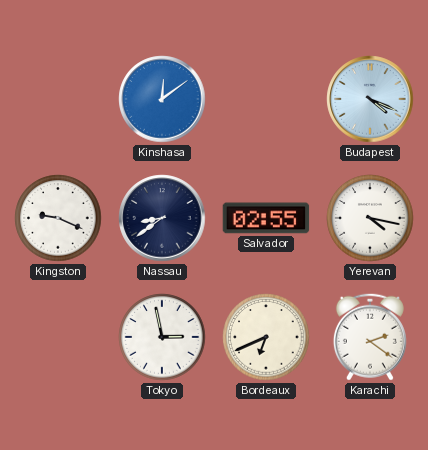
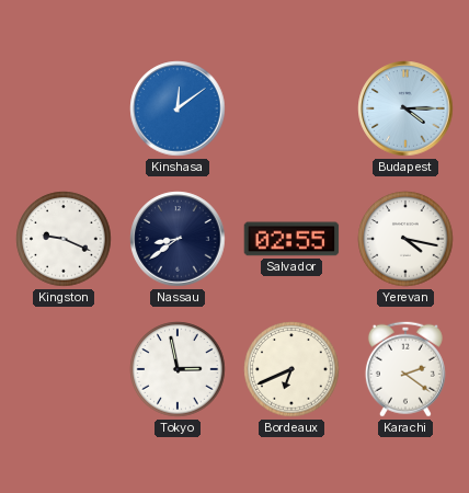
Budapest: 4:19 -> 4:15 (405, 108)
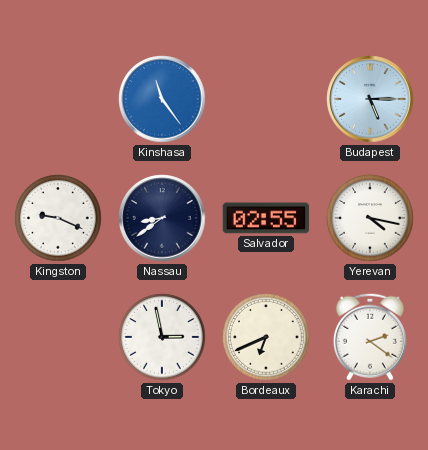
Kinshasa: 12:09 -> 11:24 (162, 99)
Budapest: 4:15 -> 5:15 (370, 99)
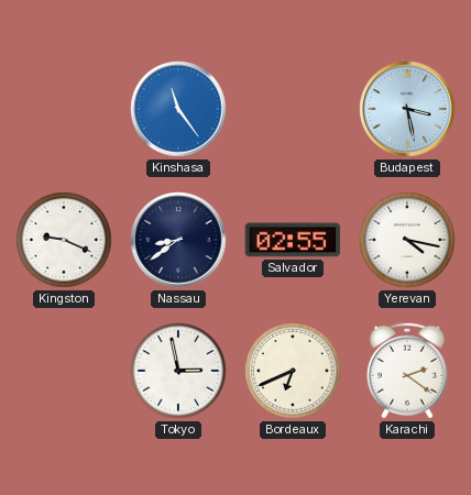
Budapest: 5:15 -> 3:28 (407, 109)
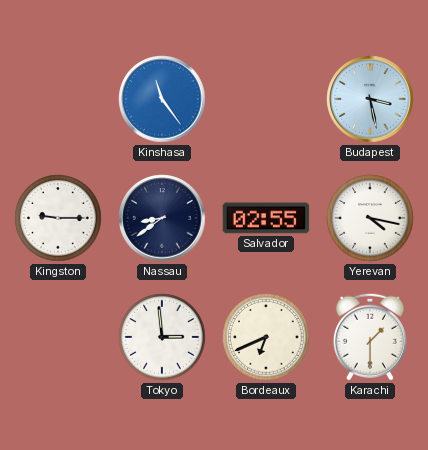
Kingston: 9:19 -> 9:15 (58, 218)
Tokyo: 2:58 -> 2:59 (162, 337)
Karachi: 2:21 -> 1:30 (370, 337)
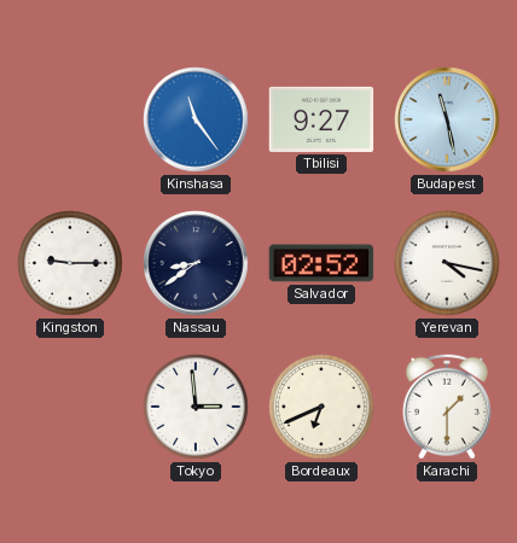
Tbilisi: none -> 9:27 (321, 119)
Budapest: 3:28 -> 11:28 (447, 119)
Salvador: 02:55 -> 02:52 (321, 263)
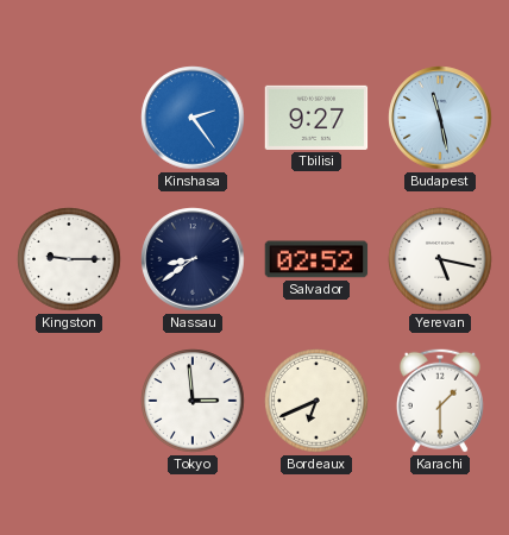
Kinshasa: 11:24 -> 2:24 (193, 118)
Yerevan: 4:17 -> 5:17 (440, 259)
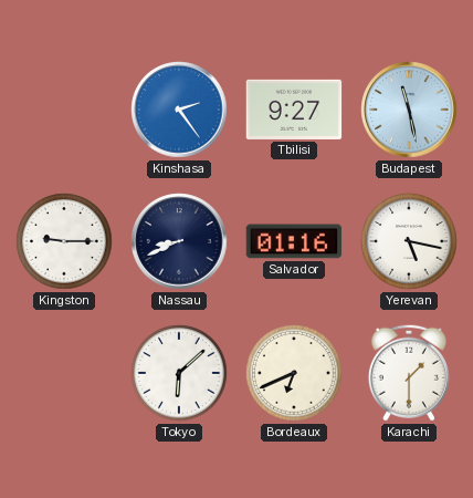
Nassau: 8:39 -> 8:41 (179, 241)
Salvador: 02:52 -> 01:16 (294, 241)
Tokyo: 2:59 -> 6:08 (179, 373)
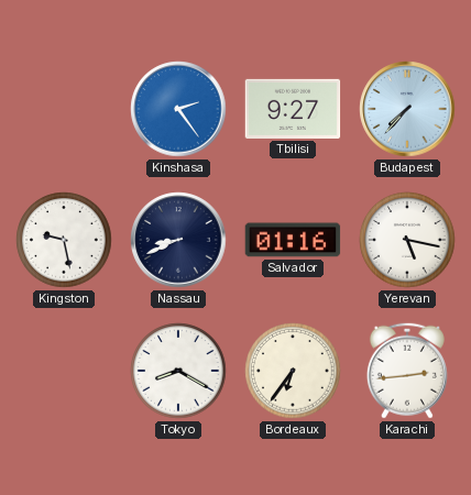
Budapest: 11:28 -> 7:37 (407, 109)
Kingston: 9:15 -> 9:28 (64, 240)
Tokyo: 6:08 -> 8:20 (178, 371)
Bordeaux: 6:41 -> 6:36 (293, 371)
Karachi: 1:30 -> 2:44 (407, 371)
